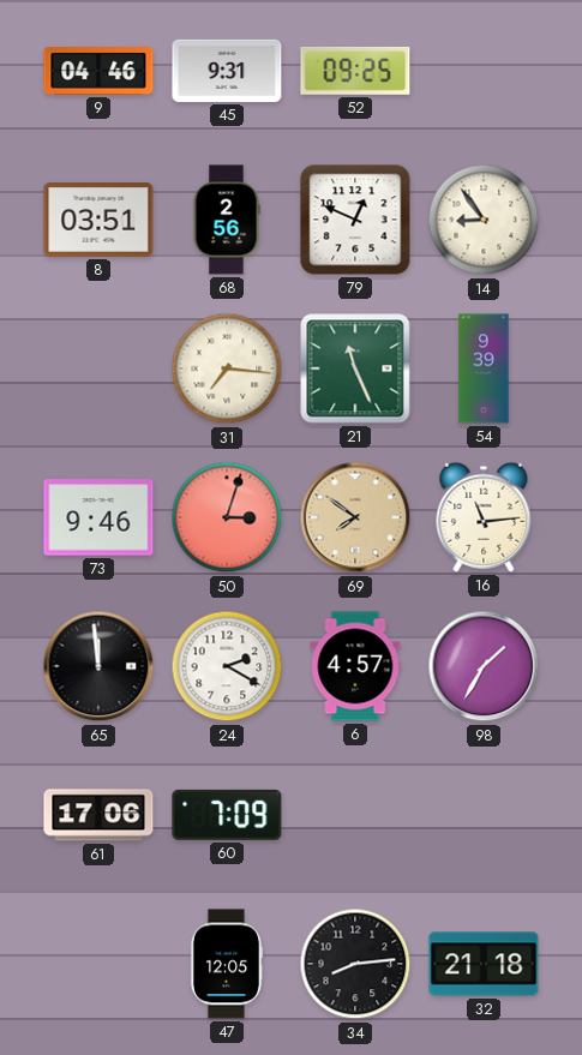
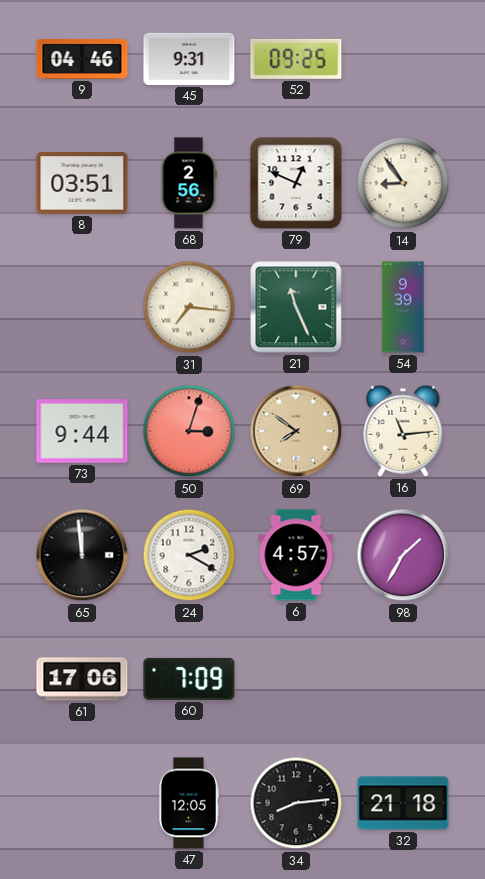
73: 9:46 -> 9:44 (82, 431)
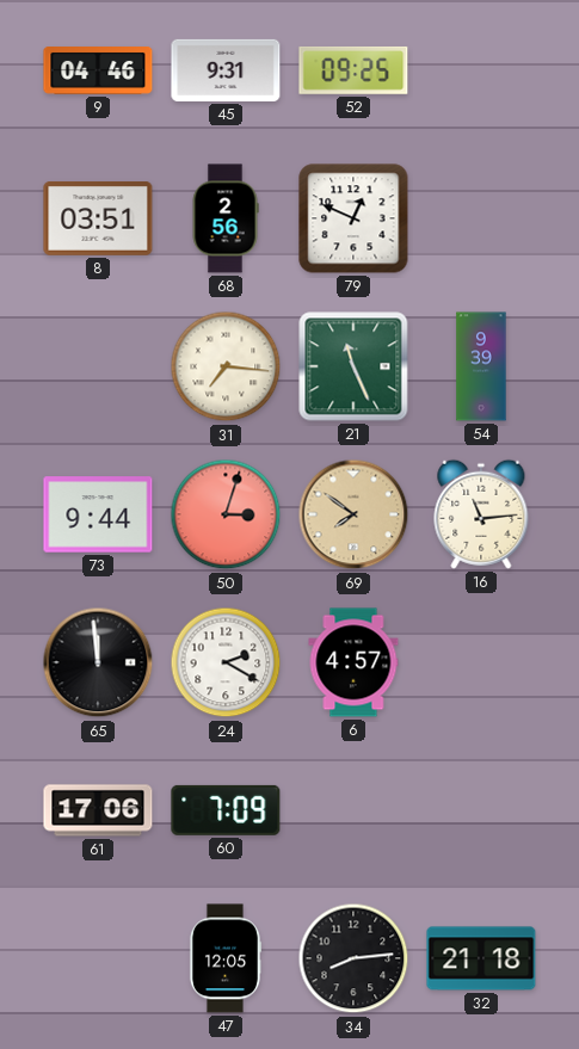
14: 8:54 -> none (403, 183)
98: 1:35 -> none (403, 555)
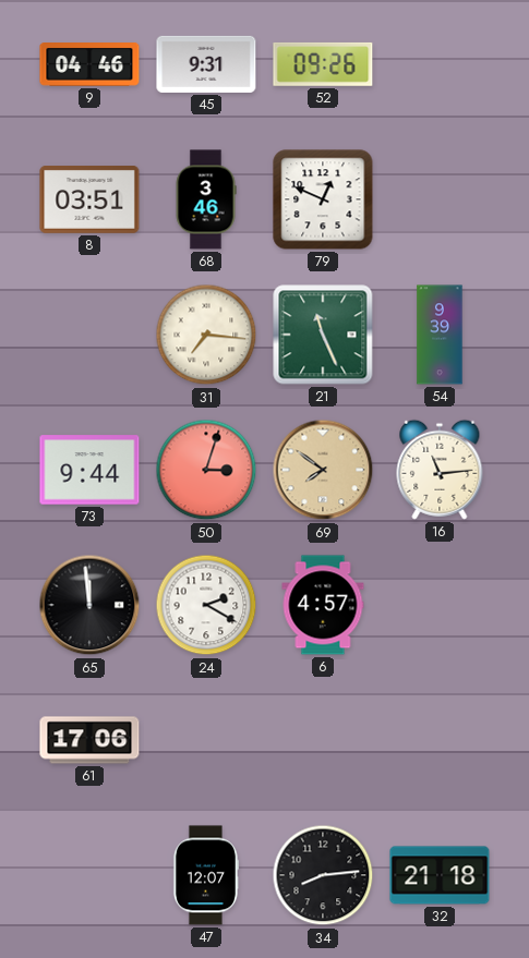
52: 09:25 -> 09:26 (323, 64)
68: 2:56 -> 3:46 (206, 199)
60: 7:09 -> none (226, 810)
47: 12:05 -> 12:07 (205, 875)
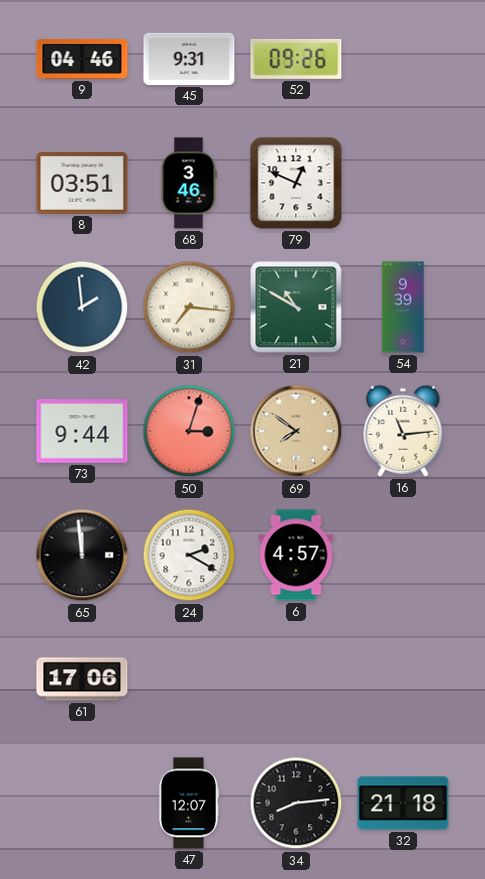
42: none -> 1:59 (82, 307)
21: 11:26 -> 10:50 (296, 307)
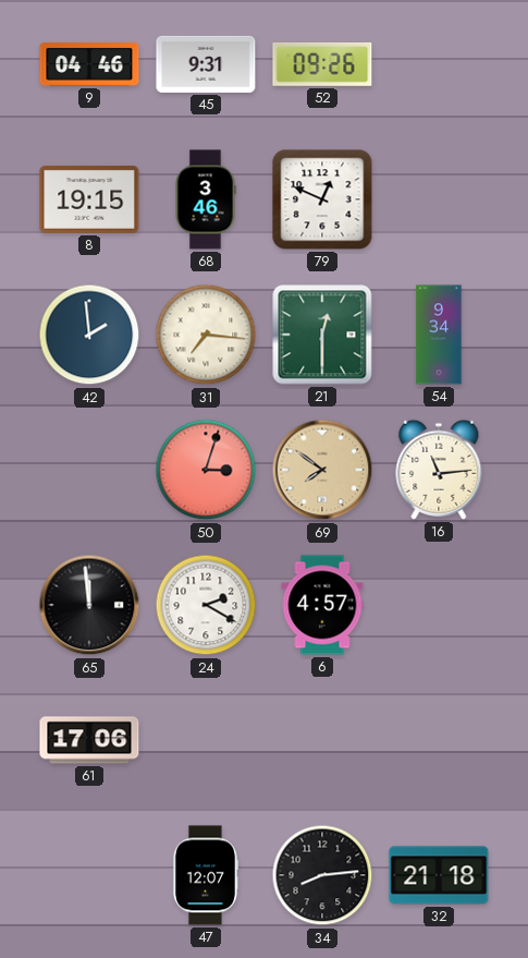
8: 03:51 -> 19:15 (89, 201)
21: 10:50 -> 12:30 (322, 335)
54: 9:39 -> 9:34 (439, 335)
73: 9:44 -> none (82, 431)
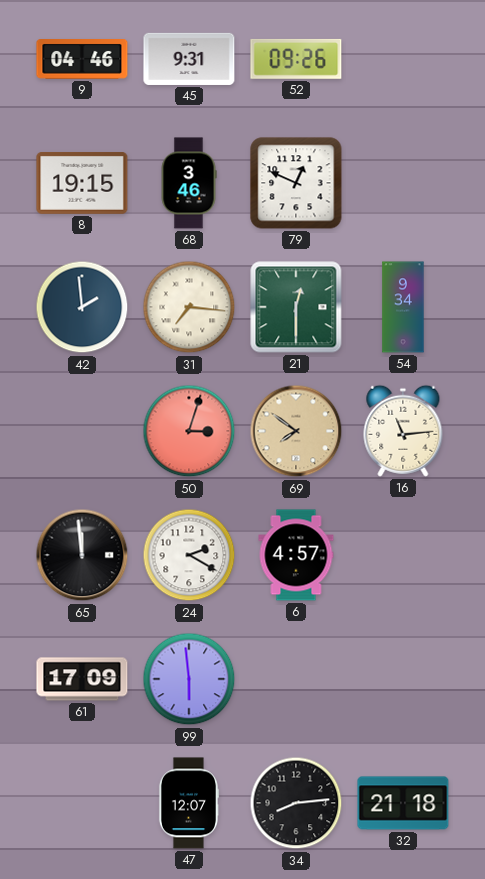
61: 17:06 -> 17:09 (82, 679)
99: none -> 5:59 (189, 679)
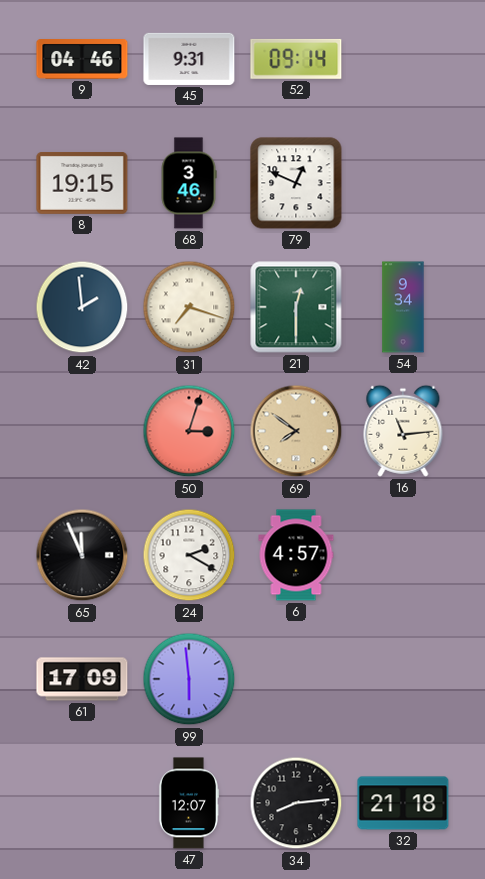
52: 09:26 -> 09:14 (296, 59)
31: 7:16 -> 7:18 (189, 307)
65: 11:59 -> 11:56 (82, 555)
